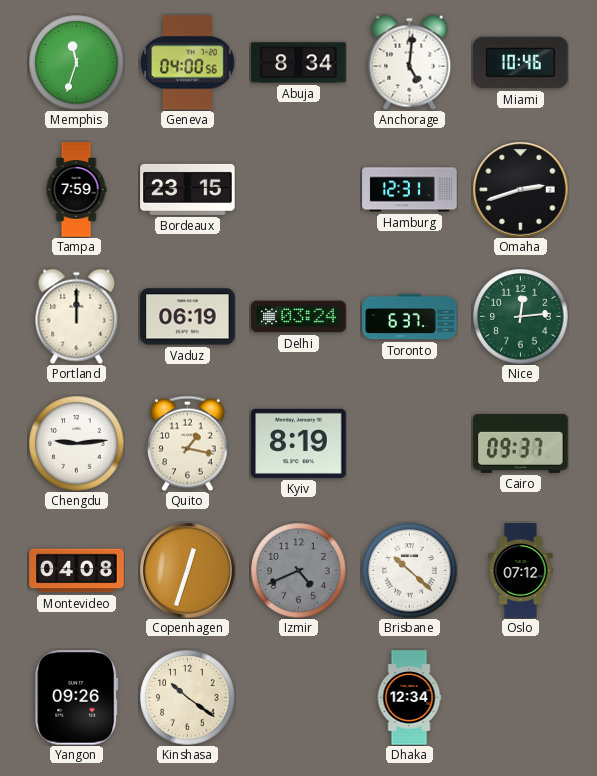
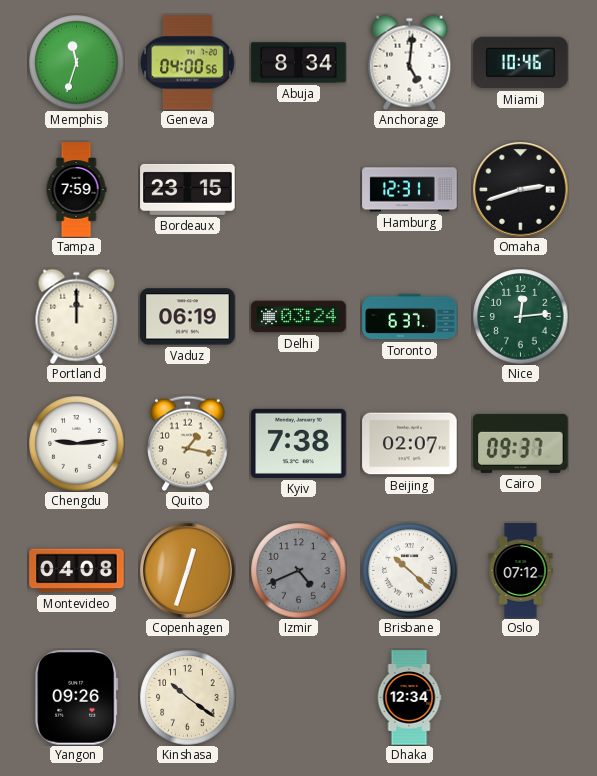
Kyiv: 8:19 -> 7:38 (299, 443)
Beijing: none -> 02:07 (410, 444)
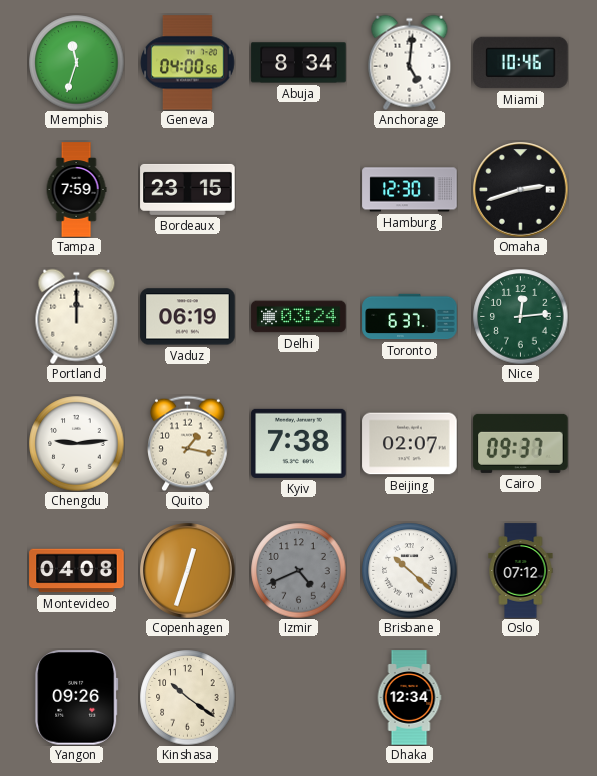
Hamburg: 12:31 -> 12:30 (410, 190)
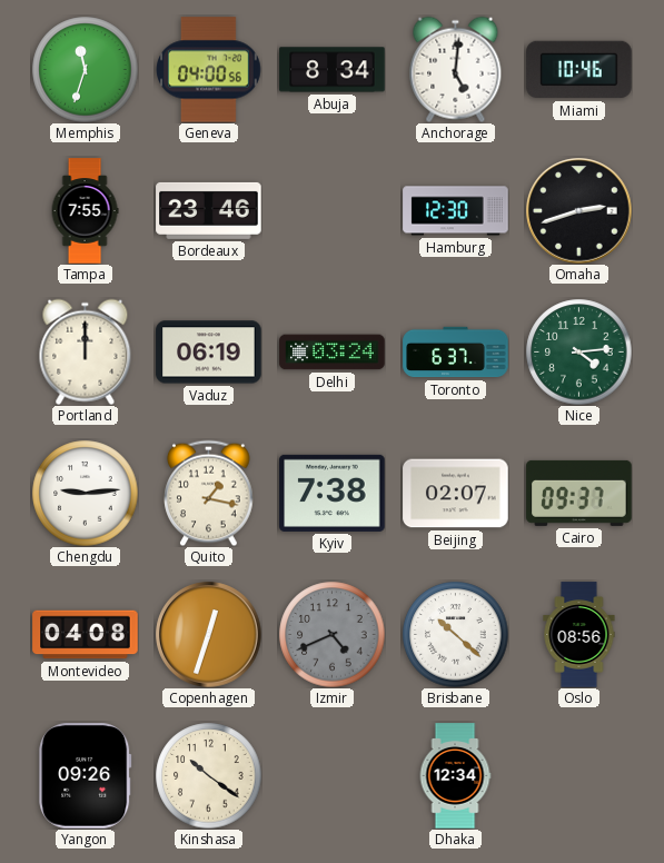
Tampa: 7:59 -> 7:55 (85, 211)
Bordeaux: 23:15 -> 23:46 (209, 210)
Nice: 12:14 -> 4:14 (578, 351)
Oslo: 07:12 -> 08:56 (579, 635)
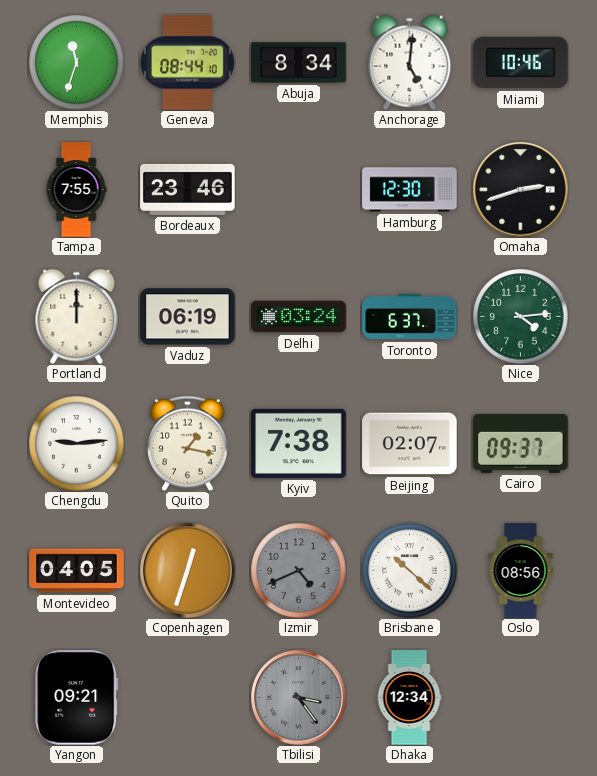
Geneva: 04:00 -> 08:44 (188, 63)
Montevideo: 04:08 -> 04:05 (77, 571)
Yangon: 09:26 -> 09:21 (77, 698)
Kinshasa: 10:21 -> none (208, 775)
Tbilisi: none -> 3:24 (299, 698)
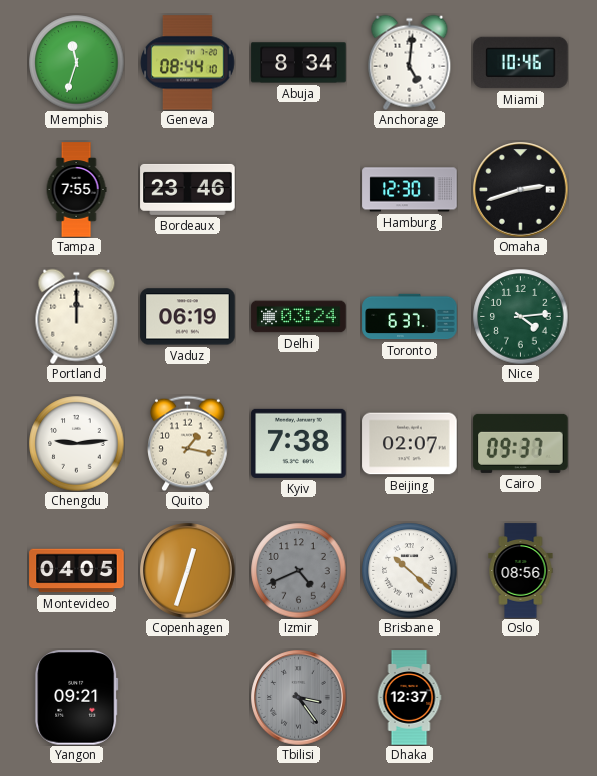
Dhaka: 12:34 -> 12:37 (409, 698)
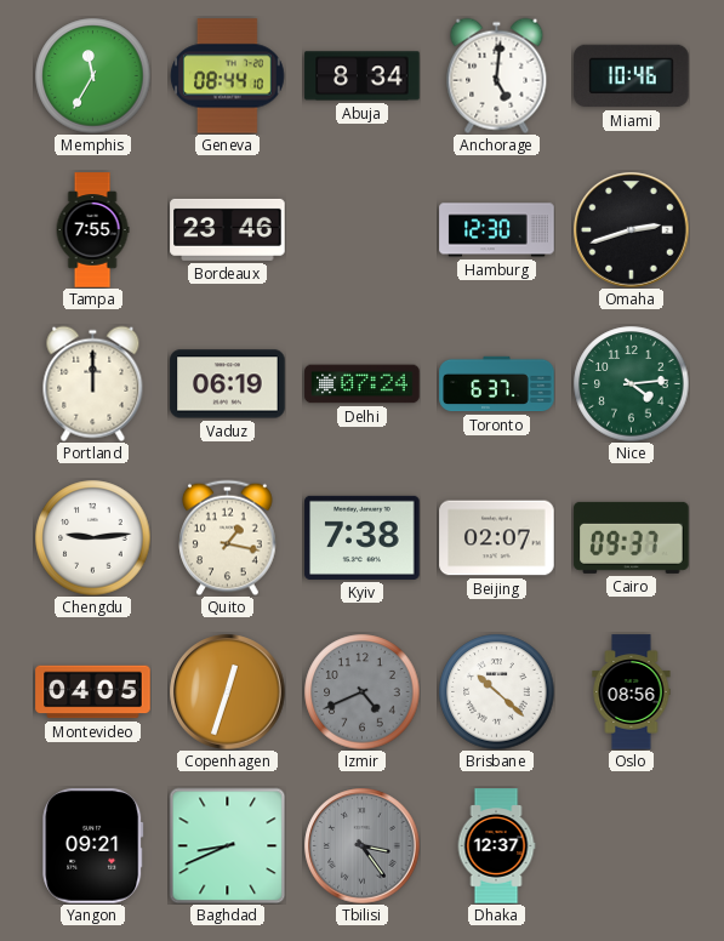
Memphis: 11:33 -> 11:35 (92, 75)
Delhi: 03:24 -> 07:24 (363, 384)
Baghdad: none -> 8:41 (227, 845)
